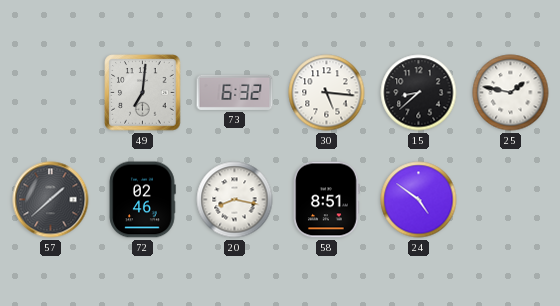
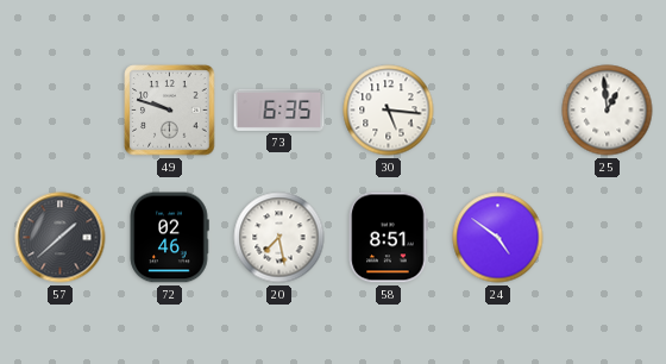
49: 7:01 -> 9:48 (170, 111)
73: 6:32 -> 6:35 (279, 109)
15: 8:38 -> none (419, 93)
25: 1:47 -> 12:59 (608, 111)
20: 8:17 -> 7:28 (279, 238)
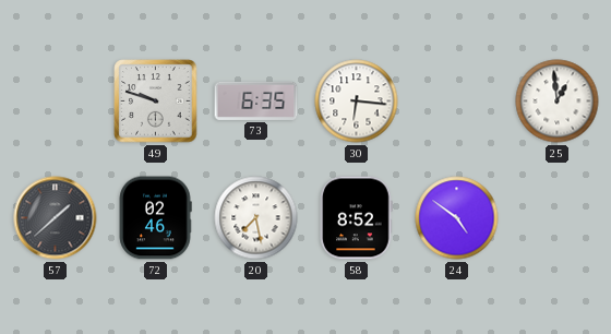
30: 5:16 -> 6:16 (357, 102)
58: 8:51 -> 8:52 (357, 218)
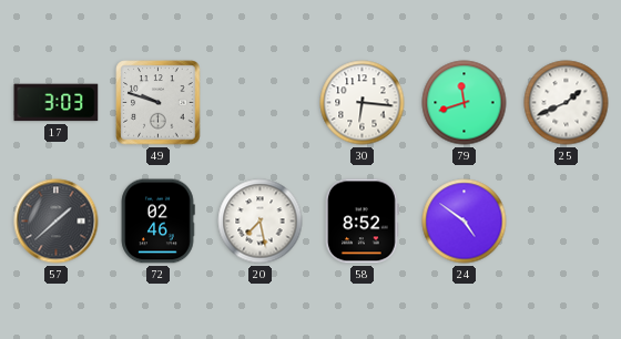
17: none -> 3:03 (57, 103)
73: 6:35 -> none (256, 100)
79: none -> 11:42 (465, 103)
25: 12:59 -> 1:41 (567, 103)
